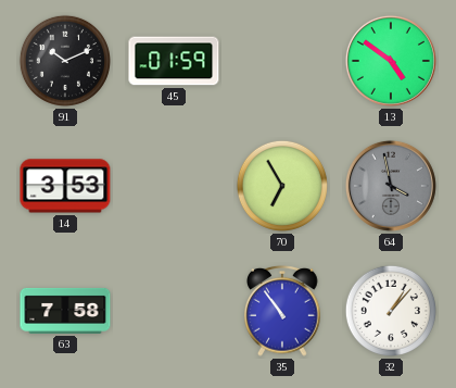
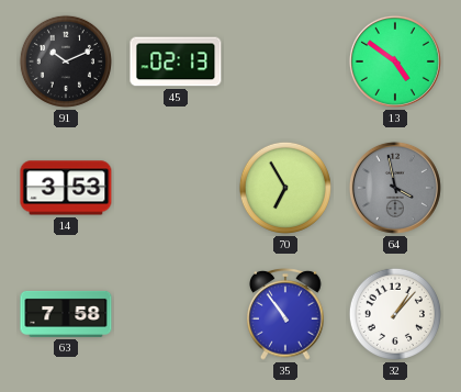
45: 01:59 -> 02:13 (176, 61)
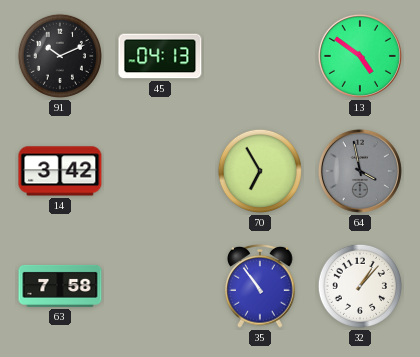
45: 02:13 -> 04:13 (160, 56)
14: 3:53 -> 3:42 (60, 171)
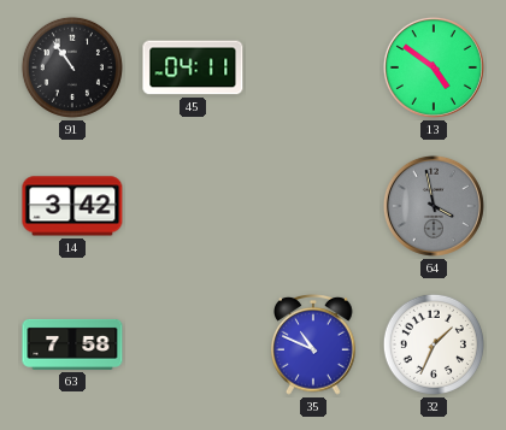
91: 10:11 -> 10:54 (72, 67)
45: 04:13 -> 04:11 (193, 67)
70: 6:55 -> none (260, 171)
35: 10:54 -> 10:49 (313, 344)
32: 1:07 -> 1:34 (434, 344)
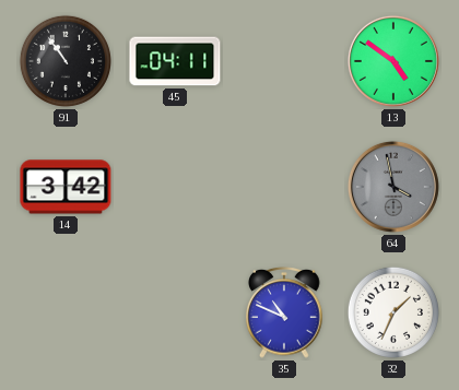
63: 7:58 -> none (72, 344)
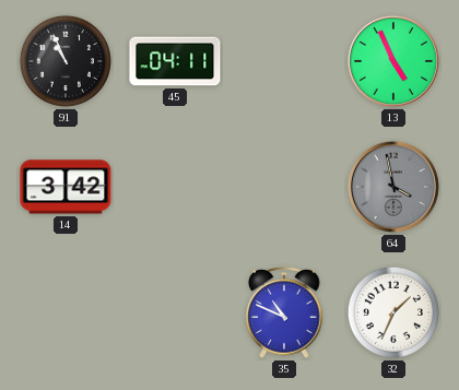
91: 10:54 -> 10:56 (66, 61)
13: 4:51 -> 4:56 (393, 61)
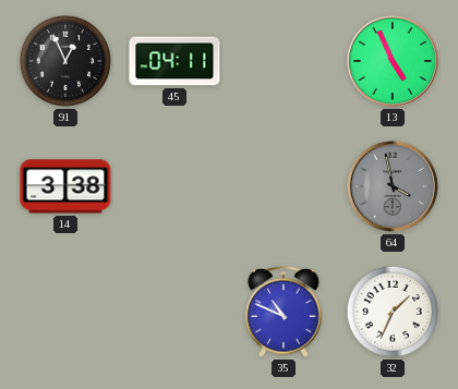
91: 10:56 -> 12:56 (65, 61)
14: 3:42 -> 3:38 (65, 186)
